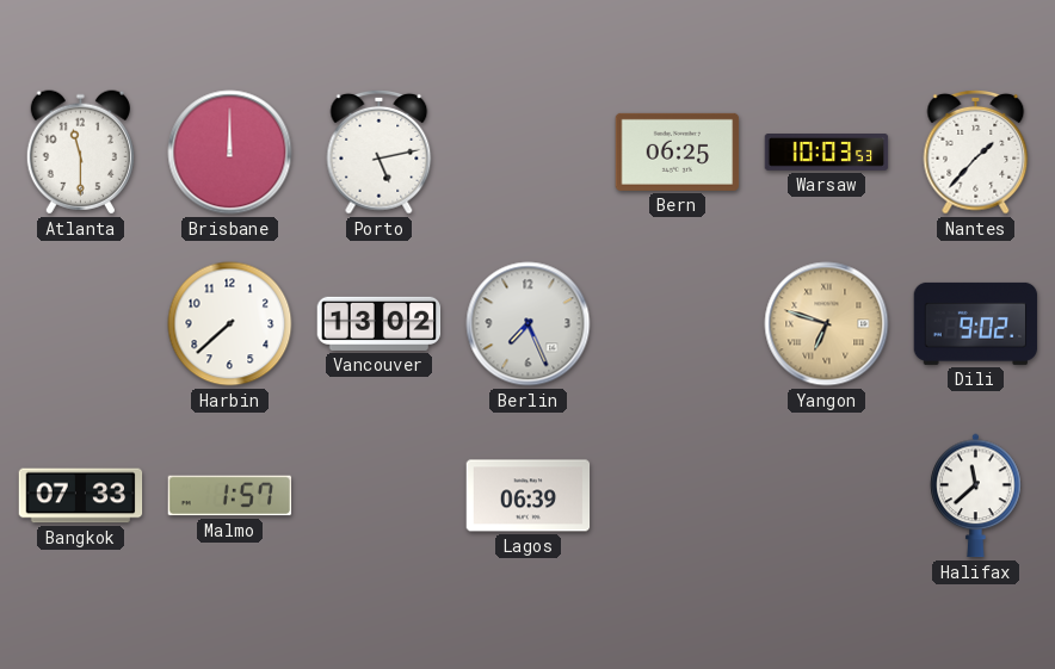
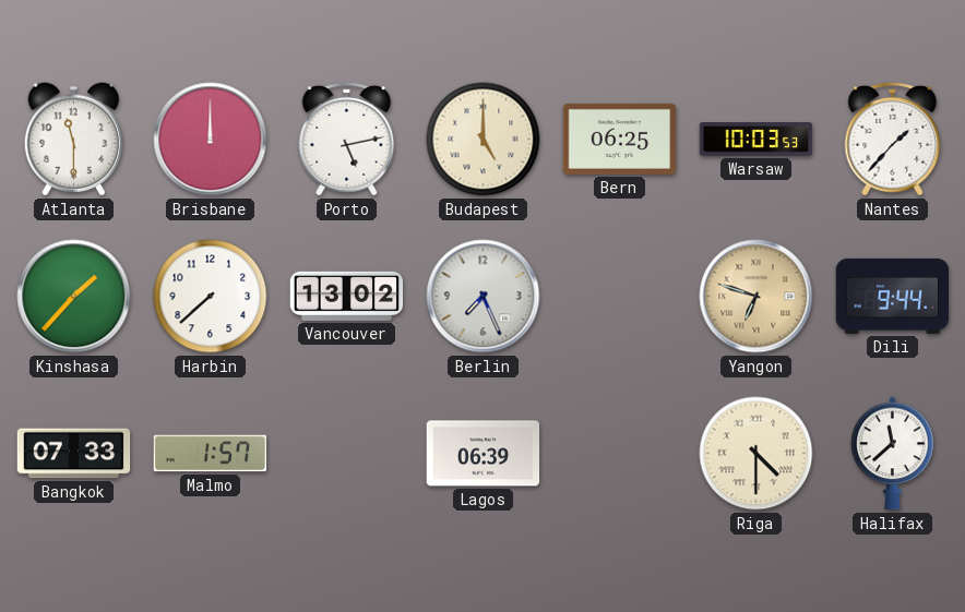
Budapest: none -> 5:00 (484, 140)
Kinshasa: none -> 1:37 (74, 297)
Dili: 9:02 -> 9:44 (893, 296)
Riga: none -> 4:30 (756, 454)
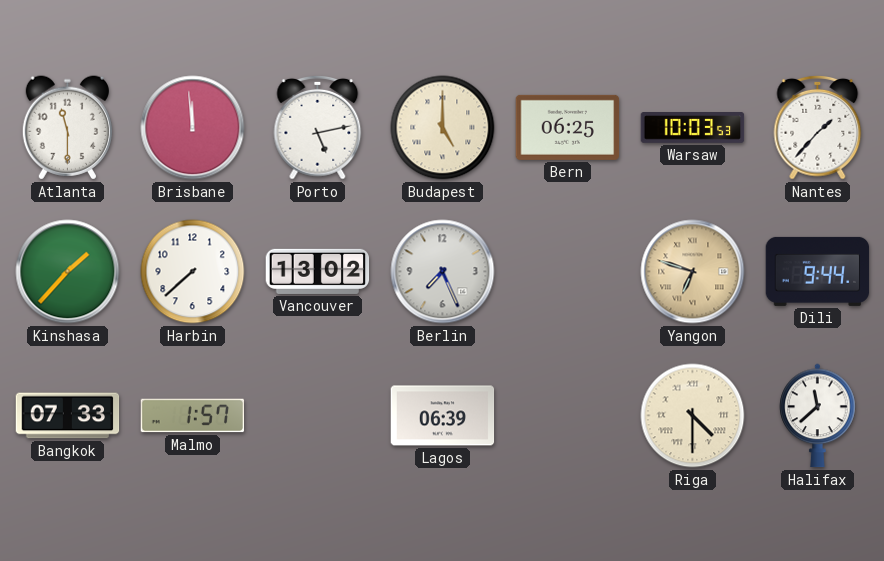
Brisbane: 12:00 -> 11:59 (193, 128)
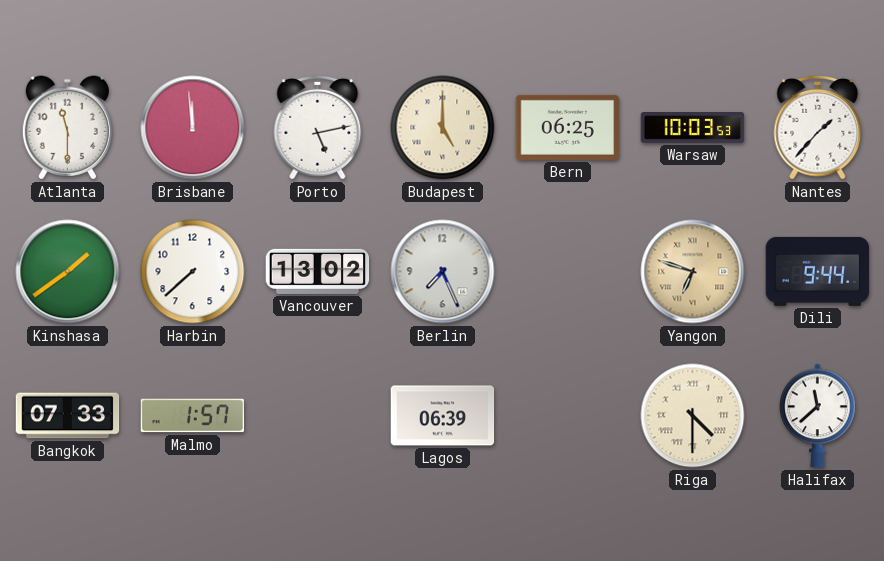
Kinshasa: 1:37 -> 1:39 (68, 272)
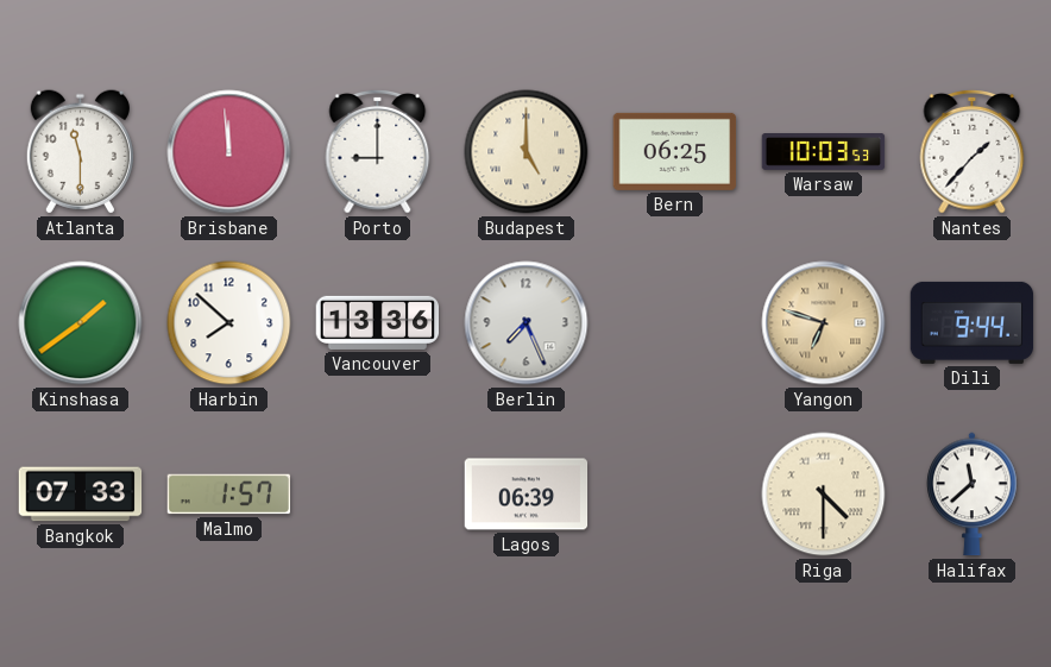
Porto: 5:13 -> 9:00 (378, 151)
Harbin: 7:38 -> 7:52 (229, 323)
Vancouver: 13:02 -> 13:36 (378, 322)
